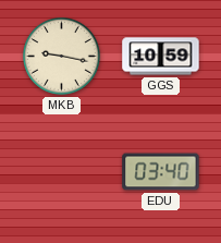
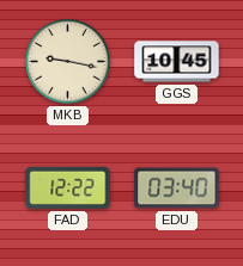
GGS: 10:59 -> 10:45 (177, 62)
FAD: none -> 12:22 (68, 187)
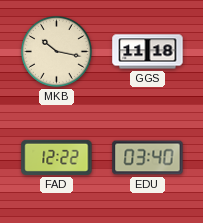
MKB: 9:17 -> 10:17 (57, 52)
GGS: 10:45 -> 11:18 (148, 52)
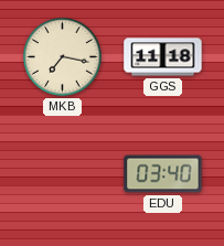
MKB: 10:17 -> 7:17 (63, 57)
FAD: 12:22 -> none (57, 157)
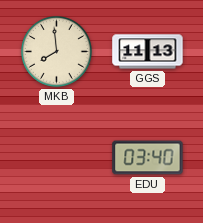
MKB: 7:17 -> 7:59 (57, 52)
GGS: 11:18 -> 11:13 (148, 52)
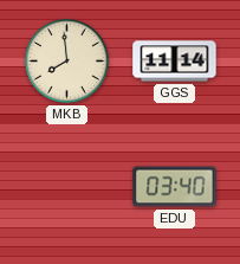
GGS: 11:13 -> 11:14 (175, 62)
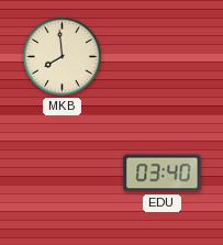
GGS: 11:14 -> none (175, 62)
